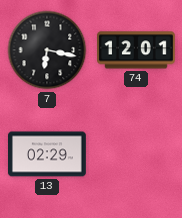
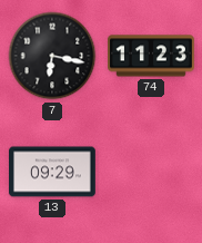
74: 12:01 -> 11:23 (152, 56)
13: 02:29 -> 09:29 (53, 172)
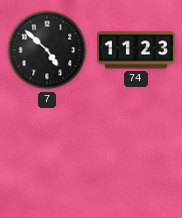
7: 6:17 -> 4:52 (47, 50)
13: 09:29 -> none (53, 172)
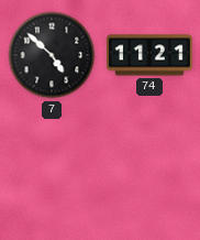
74: 11:23 -> 11:21 (151, 55)
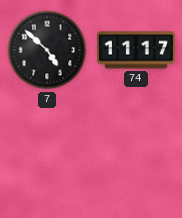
74: 11:21 -> 11:17 (137, 50)
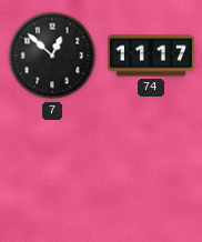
7: 4:52 -> 12:52 (52, 56)
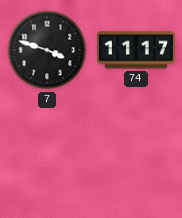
7: 12:52 -> 3:48 (47, 50)
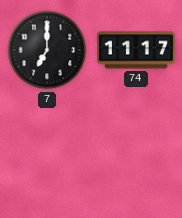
7: 3:48 -> 7:00 (47, 50)
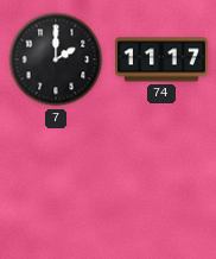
7: 7:00 -> 2:00 (56, 59)
